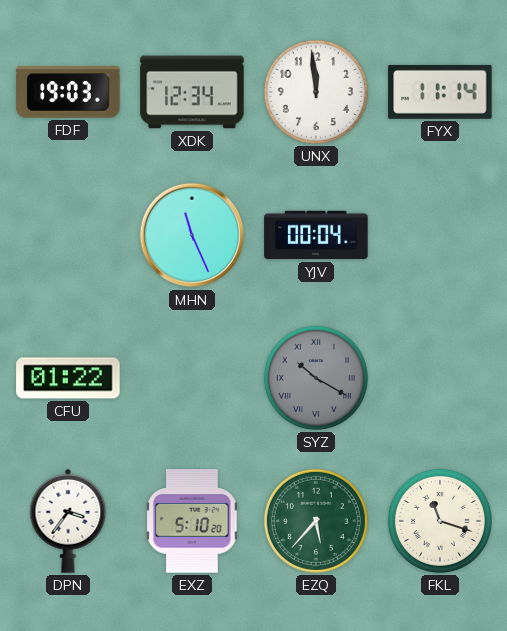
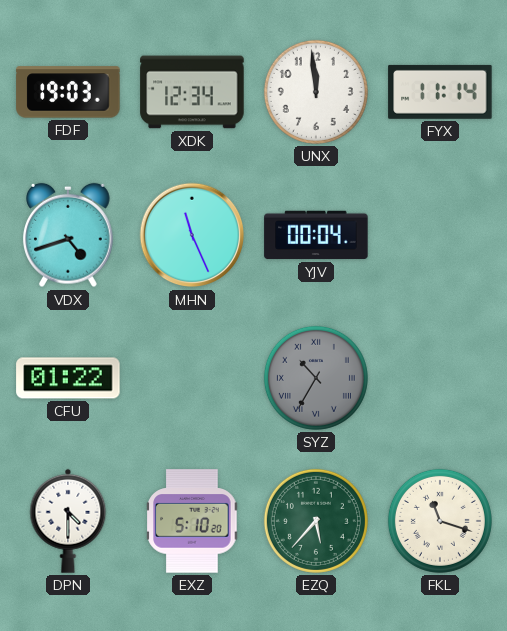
VDX: none -> 4:42 (69, 235)
SYZ: 10:20 -> 10:35 (316, 378)
DPN: 3:36 -> 4:30 (68, 521)
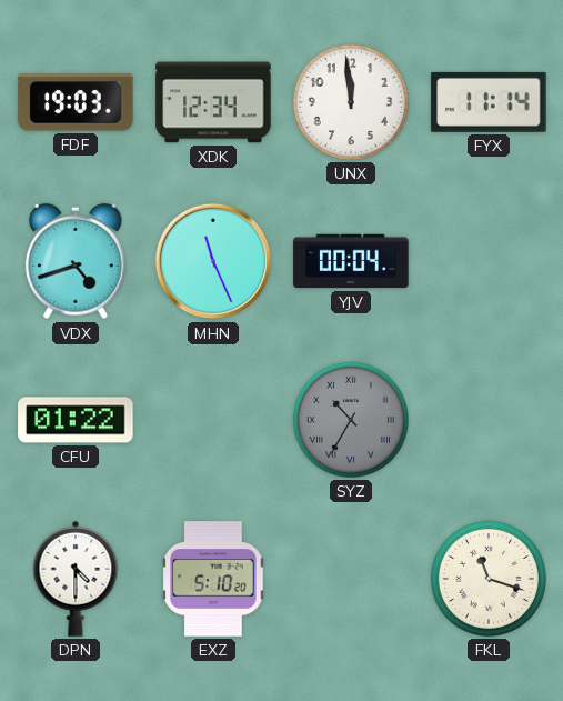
EZQ: 5:37 -> none (316, 521)
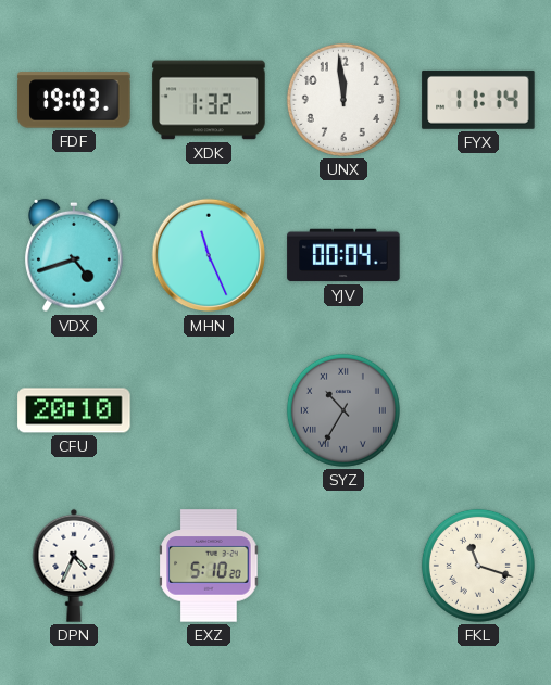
XDK: 12:34 -> 1:32 (209, 100)
CFU: 01:22 -> 20:10 (74, 410)
DPN: 4:30 -> 4:34 (74, 566)
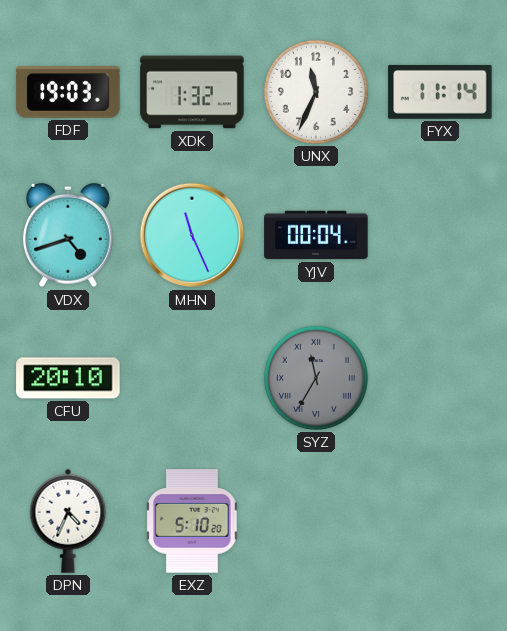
UNX: 11:59 -> 11:34 (316, 92)
SYZ: 10:35 -> 11:35 (316, 378)
FKL: 11:18 -> none (478, 566)
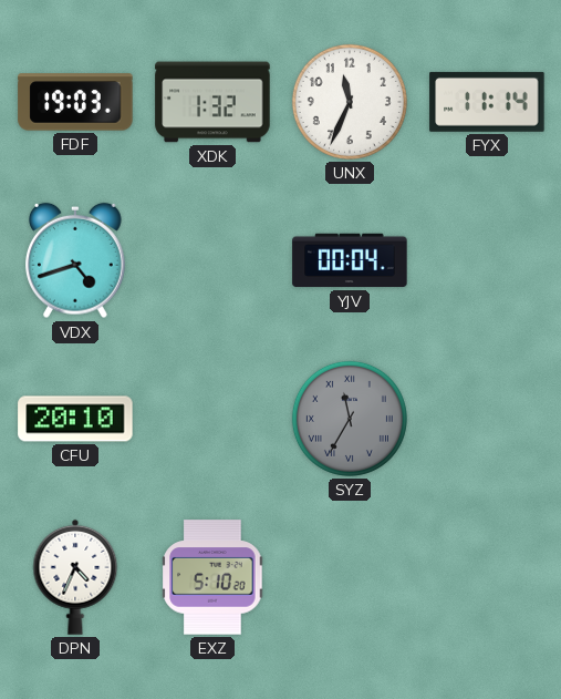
MHN: 11:26 -> none (192, 235)
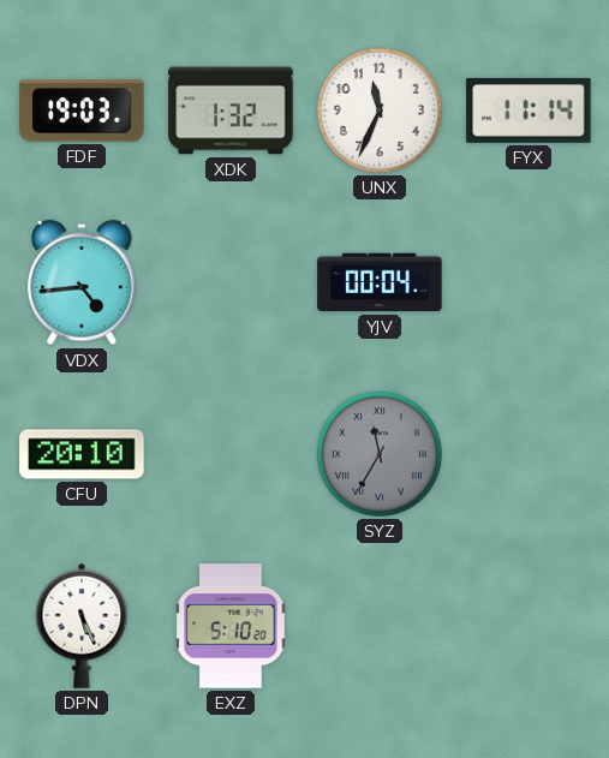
VDX: 4:42 -> 4:44 (83, 282)
DPN: 4:34 -> 5:26 (82, 626)
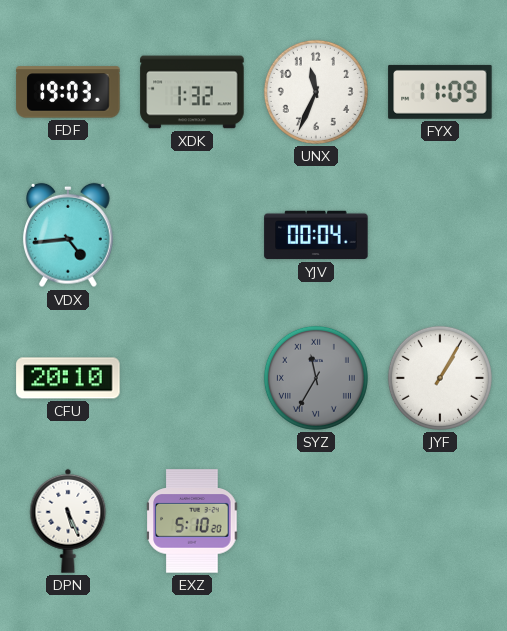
FYX: 11:14 -> 11:09 (440, 92)
JYF: none -> 1:05 (440, 378)
